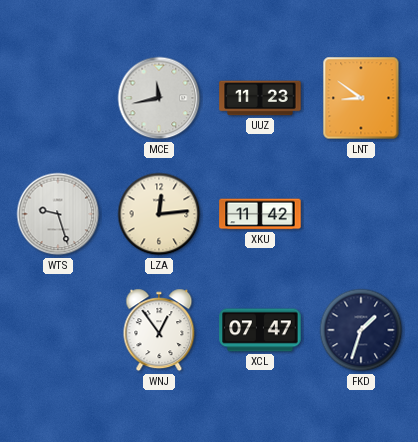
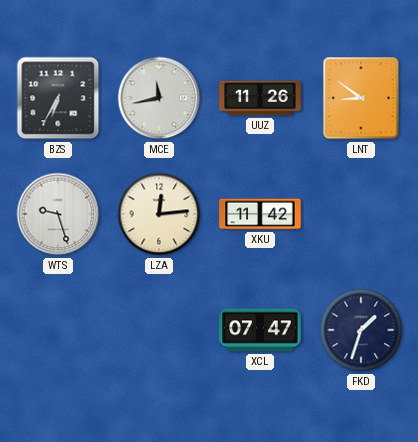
BZS: none -> 6:35 (58, 98)
UUZ: 11:23 -> 11:26 (260, 98)
WNJ: 12:54 -> none (159, 330)
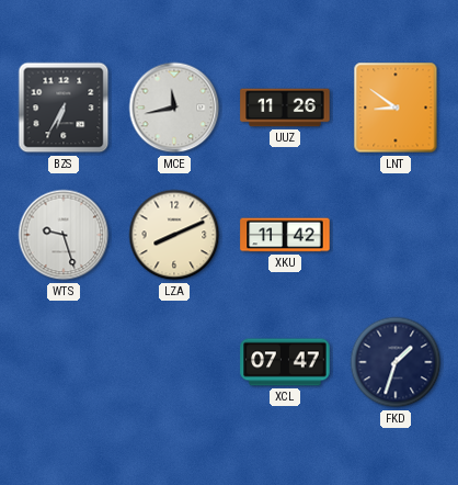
LZA: 12:14 -> 8:11 (174, 235)
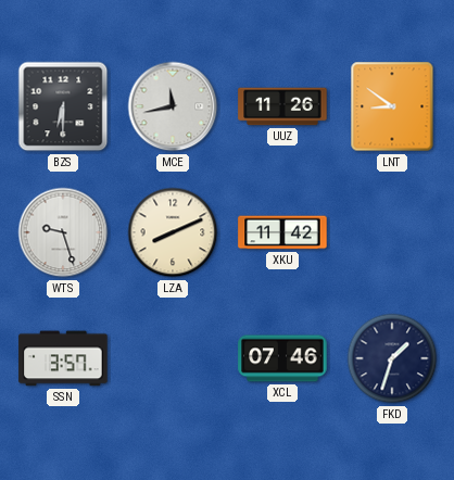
BZS: 6:35 -> 6:30 (63, 106)
SSN: none -> 3:57 (63, 358)
XCL: 07:47 -> 07:46 (282, 358)
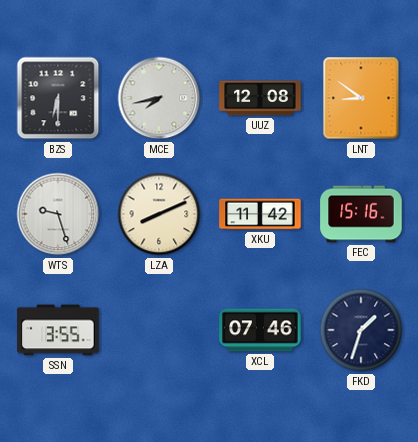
MCE: 11:43 -> 7:43 (159, 98)
UUZ: 11:26 -> 12:08 (260, 98)
FEC: none -> 15:16 (361, 214)
SSN: 3:57 -> 3:55 (58, 330)
